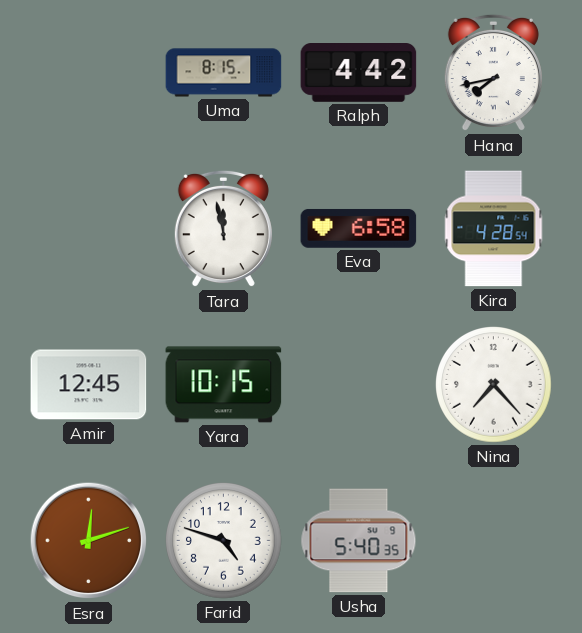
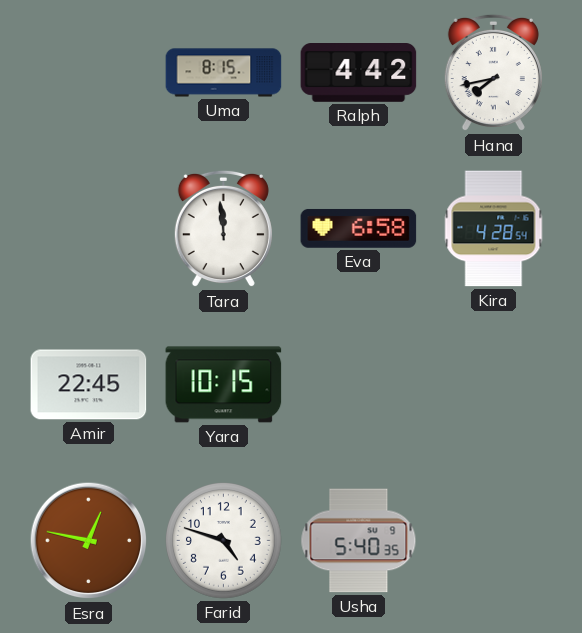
Tara: 11:58 -> 11:59 (223, 229)
Amir: 12:45 -> 22:45 (89, 385)
Nina: 7:23 -> none (494, 385)
Esra: 12:12 -> 12:47 (89, 541)
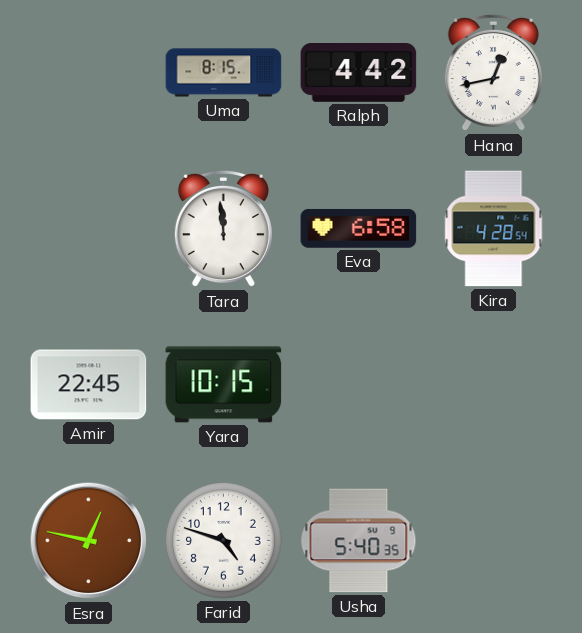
Hana: 7:43 -> 12:43 (493, 73)
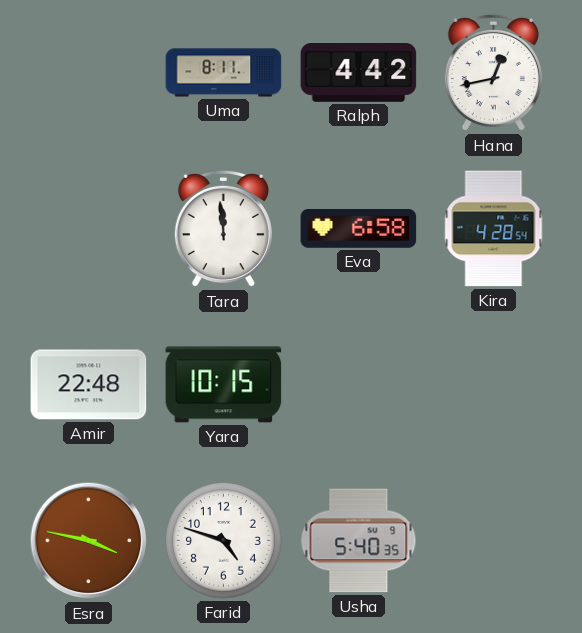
Uma: 8:15 -> 8:11 (224, 73)
Amir: 22:45 -> 22:48 (89, 385)
Esra: 12:47 -> 3:47 (89, 541)
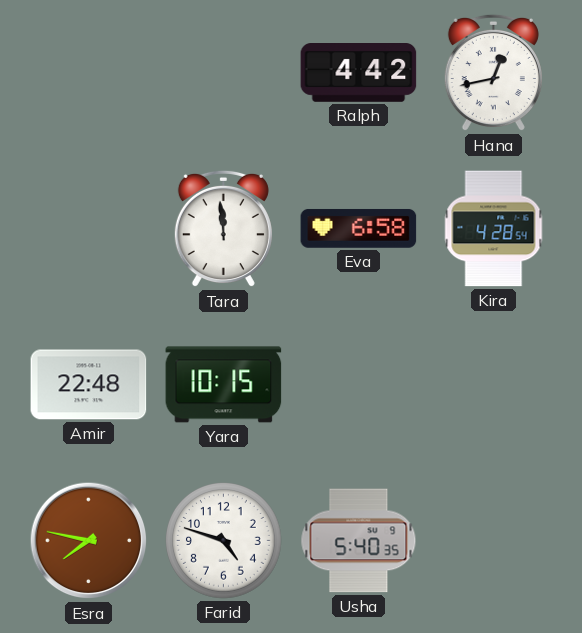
Uma: 8:11 -> none (224, 73)
Esra: 3:47 -> 7:47 (89, 541)
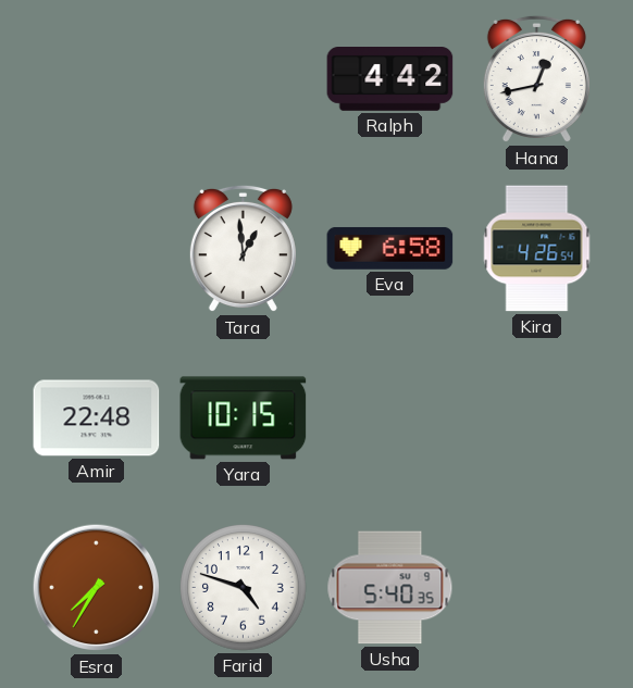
Tara: 11:59 -> 12:59 (243, 249)
Kira: 4:28 -> 4:26 (537, 249)
Esra: 7:47 -> 7:35 (97, 588)
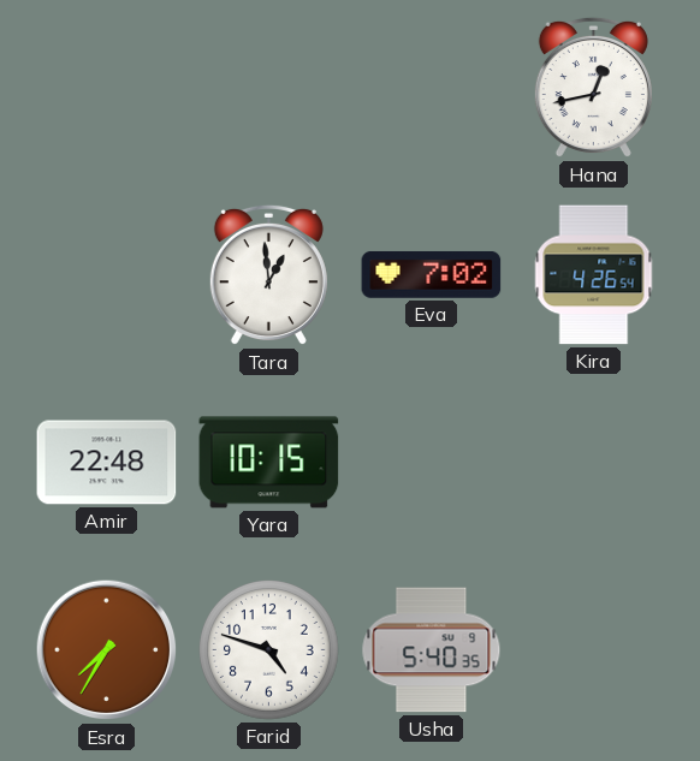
Ralph: 4:42 -> none (390, 79)
Eva: 6:58 -> 7:02 (432, 274)
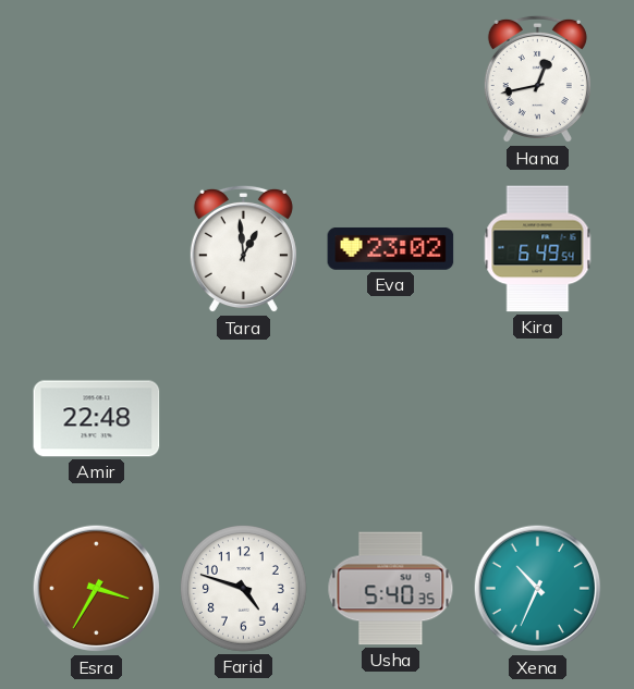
Eva: 7:02 -> 23:02 (391, 248)
Kira: 4:26 -> 6:49 (538, 249)
Yara: 10:15 -> none (269, 463)
Esra: 7:35 -> 3:35 (97, 589)
Xena: none -> 10:34 (538, 589)
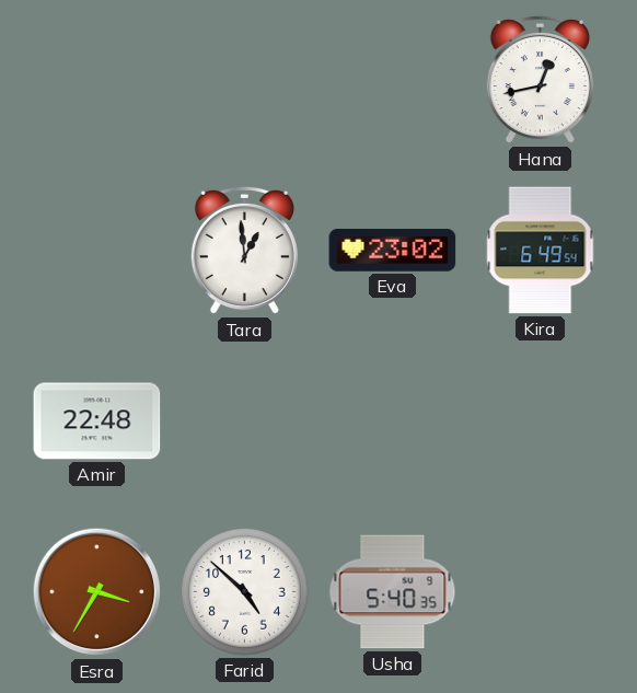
Farid: 4:48 -> 4:52 (245, 592)
Xena: 10:34 -> none (538, 589)
